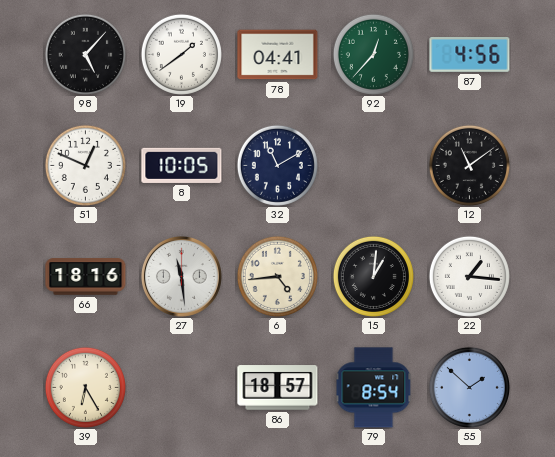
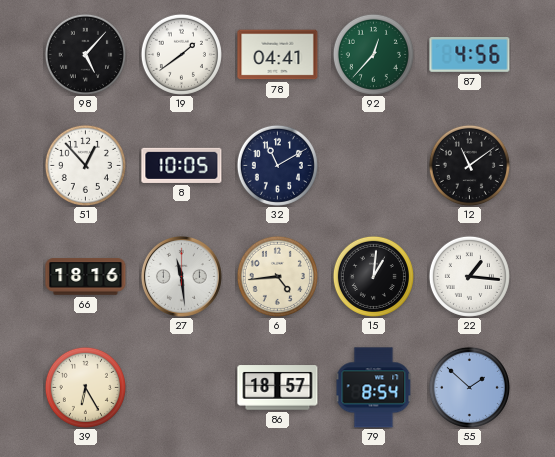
51: 12:49 -> 12:53 (85, 165)
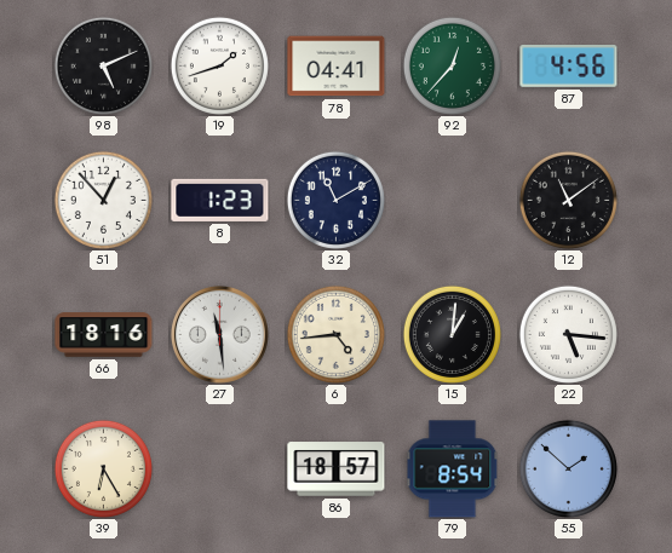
98: 5:07 -> 5:11 (103, 65)
19: 1:39 -> 1:42 (219, 65)
8: 10:05 -> 1:23 (220, 200)
22: 1:16 -> 5:16 (568, 334)
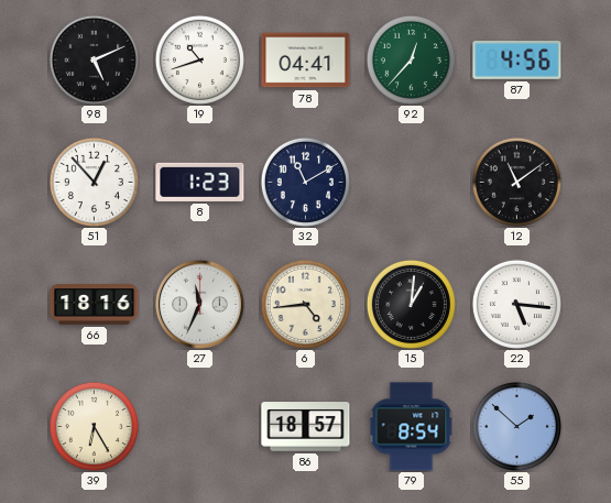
19: 1:42 -> 10:42 (199, 59)
27: 11:29 -> 11:34 (199, 304)
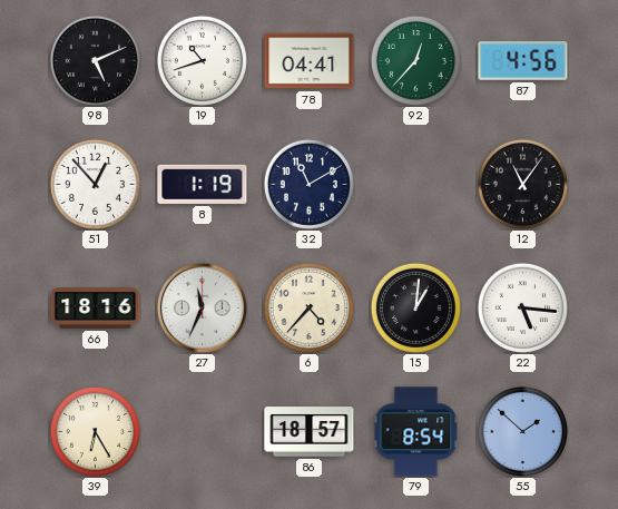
8: 1:23 -> 1:19 (203, 184)
12: 11:09 -> 11:06 (522, 184)
6: 4:44 -> 4:37 (308, 307)
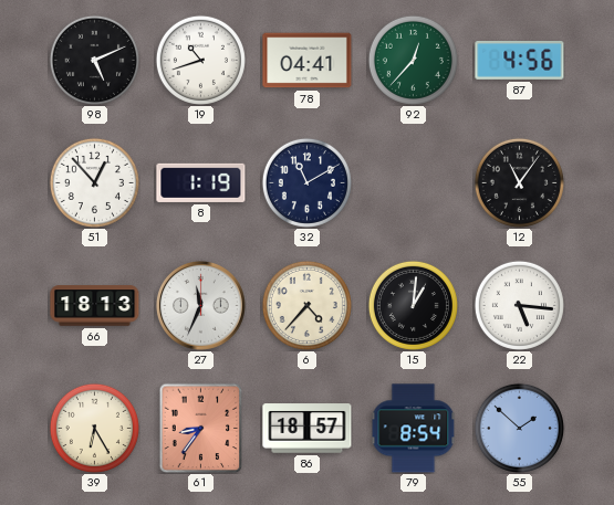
66: 18:16 -> 18:13 (95, 306)
61: none -> 8:36 (201, 428)
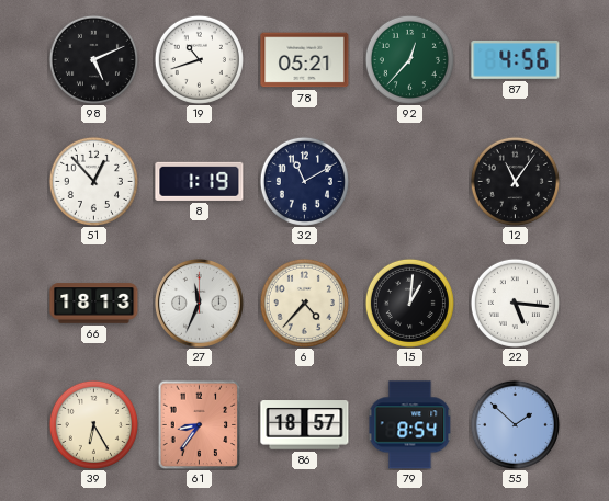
78: 04:41 -> 05:21 (305, 60)
